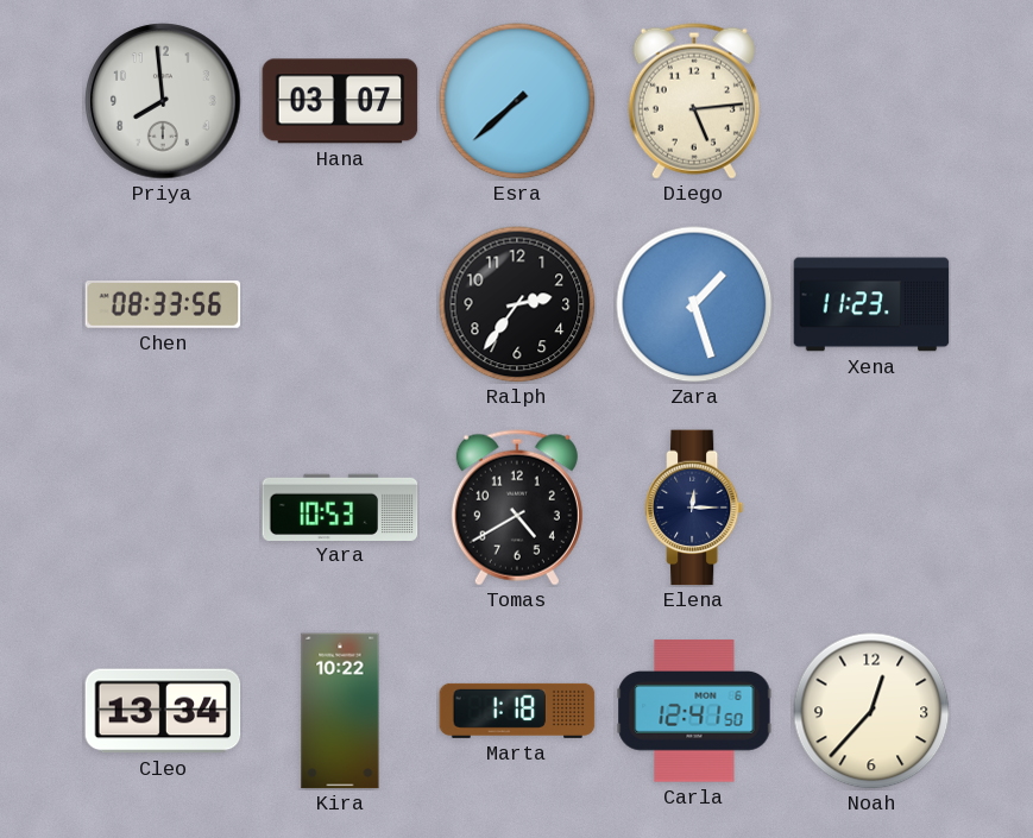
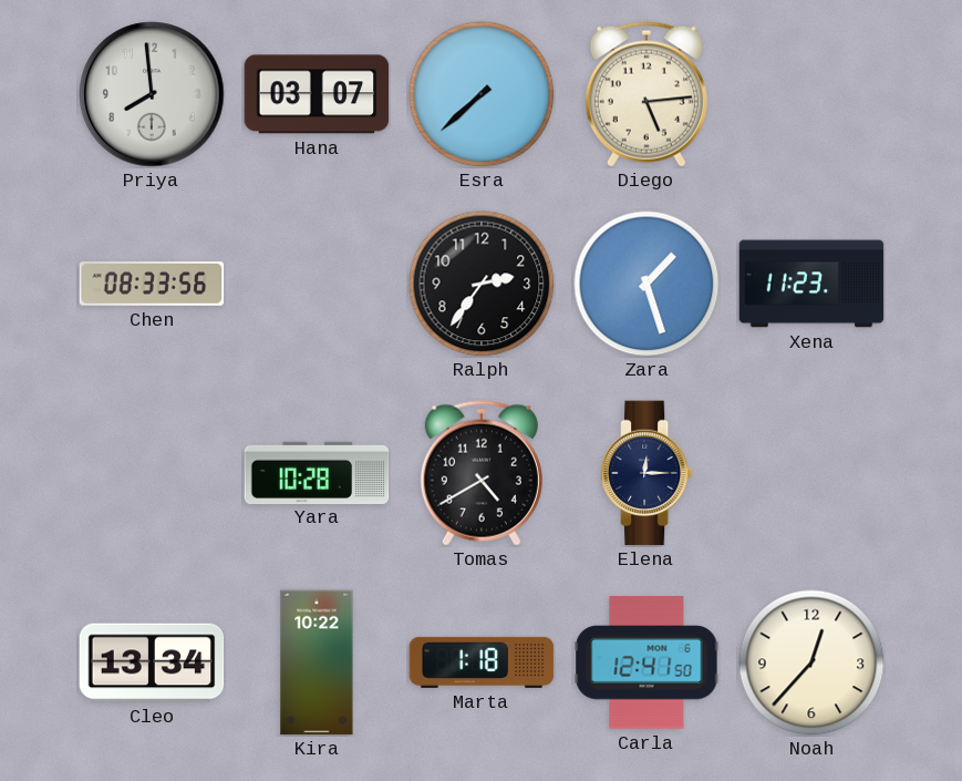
Yara: 10:53 -> 10:28 (317, 472)
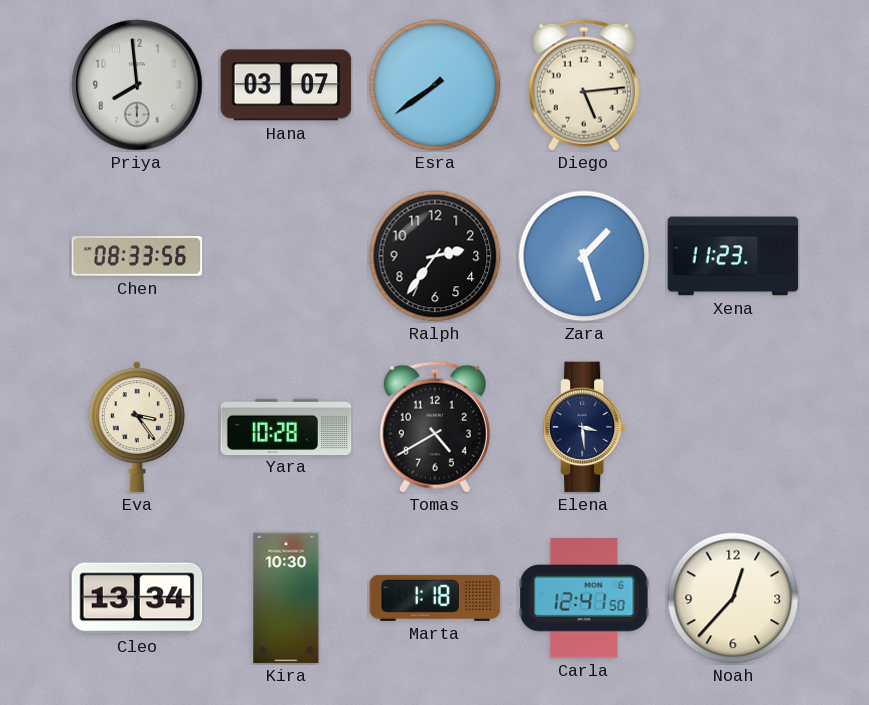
Esra: 7:38 -> 7:39 (435, 85)
Eva: none -> 3:24 (137, 427)
Elena: 12:15 -> 3:29 (584, 427)
Kira: 10:22 -> 10:30 (286, 598)
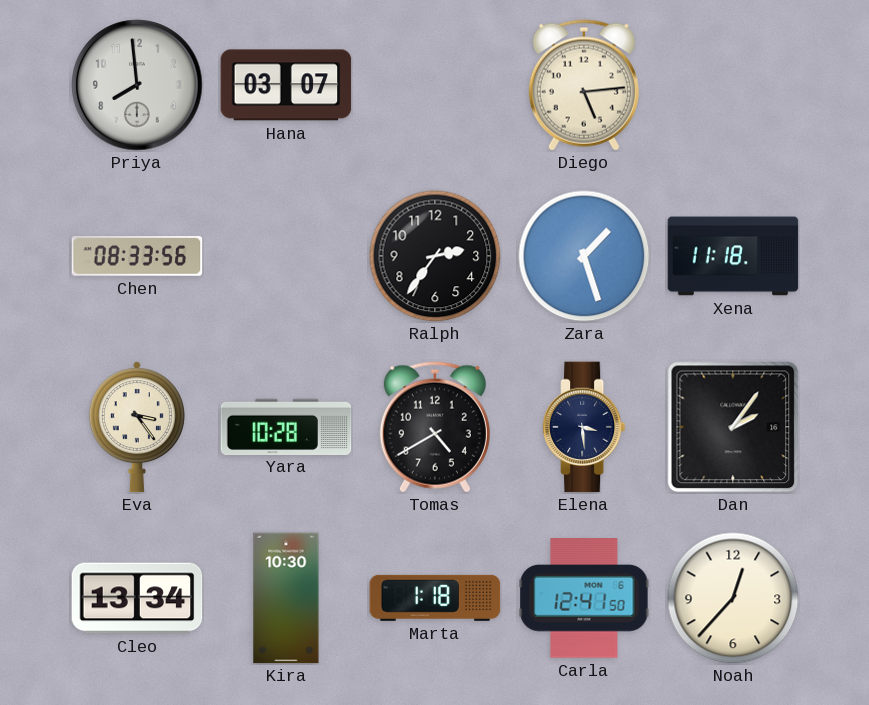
Esra: 7:39 -> none (435, 85)
Xena: 11:23 -> 11:18 (733, 256)
Dan: none -> 2:06 (733, 427)
